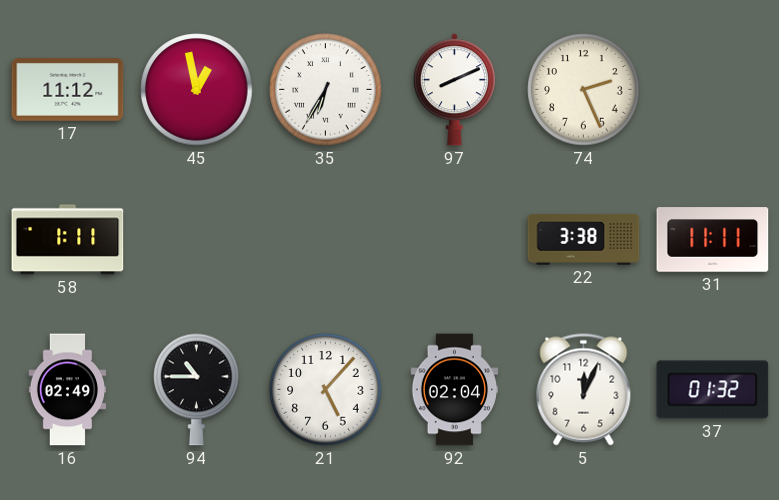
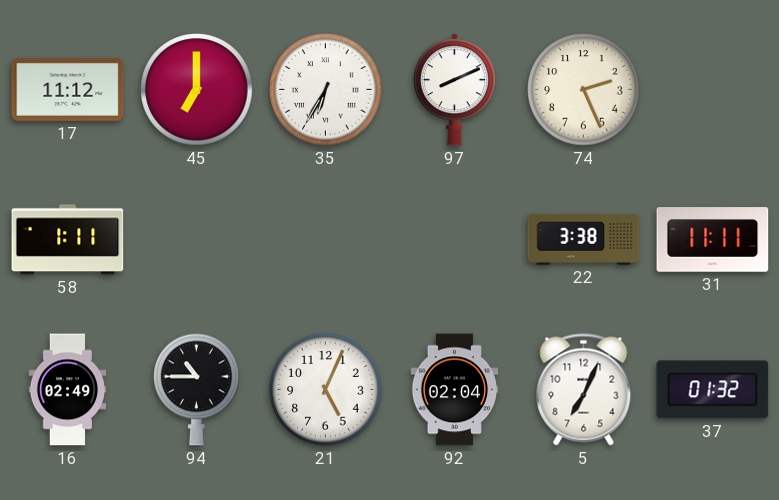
45: 12:58 -> 7:00 (197, 90)
21: 5:07 -> 5:04 (326, 390)
5: 12:04 -> 7:04 (584, 390)
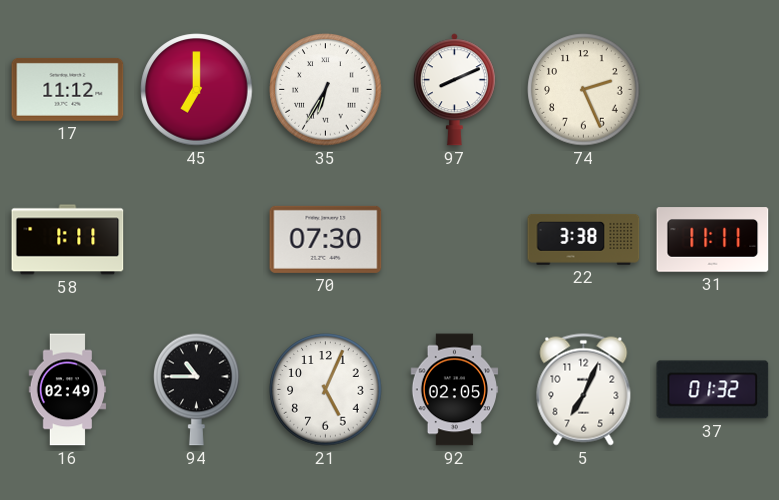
70: none -> 07:30 (326, 239)
92: 02:04 -> 02:05 (455, 390)
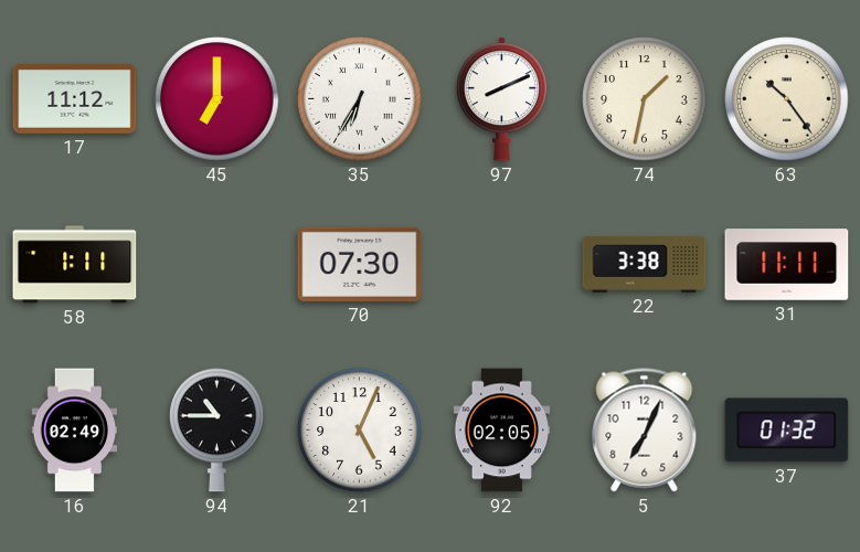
74: 2:26 -> 1:32 (645, 99)
63: none -> 10:24 (787, 99)
